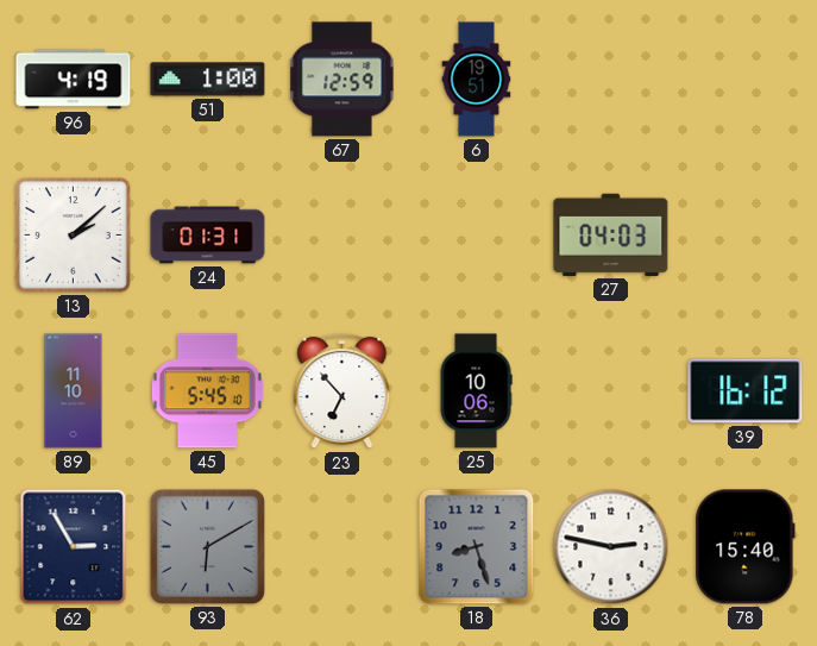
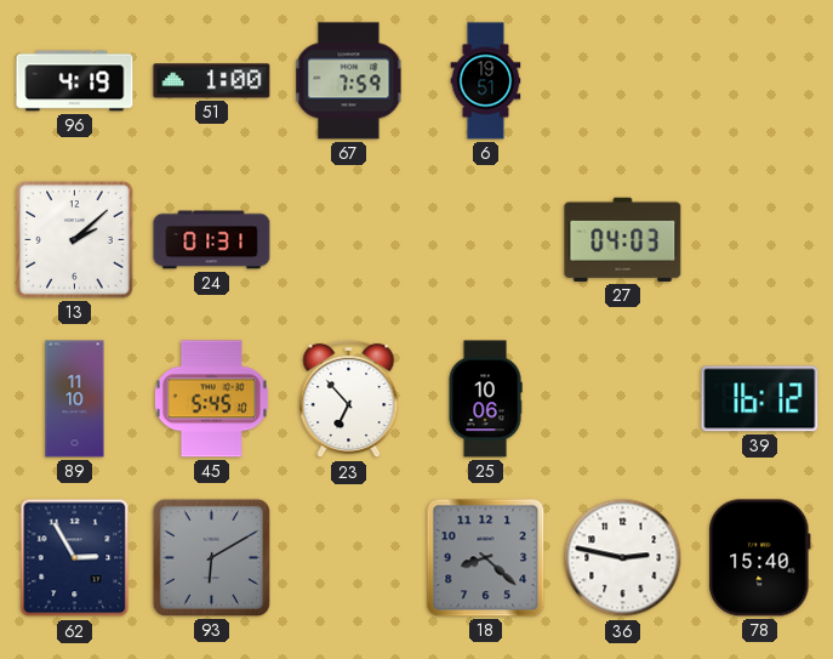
67: 12:59 -> 7:59 (349, 81)
18: 8:27 -> 8:22 (486, 558)
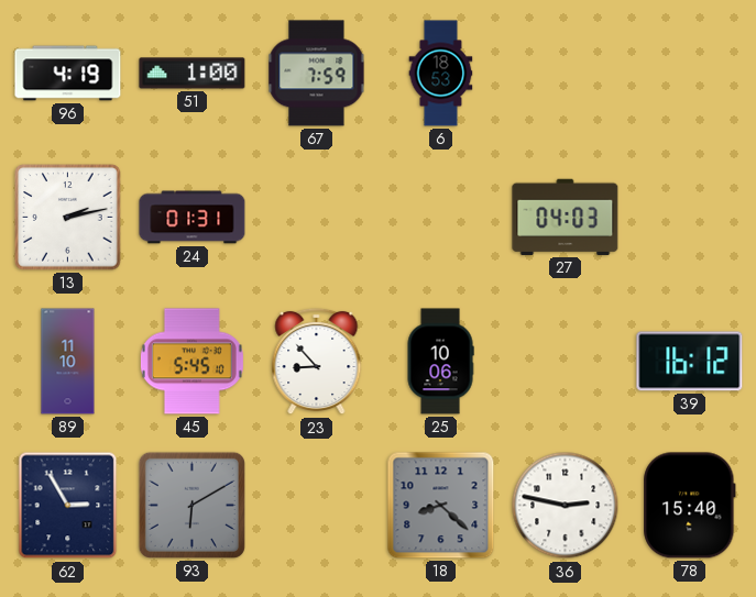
6: 19:51 -> 18:53 (441, 74)
13: 2:08 -> 2:13 (68, 218)
23: 6:53 -> 8:53 (317, 362)
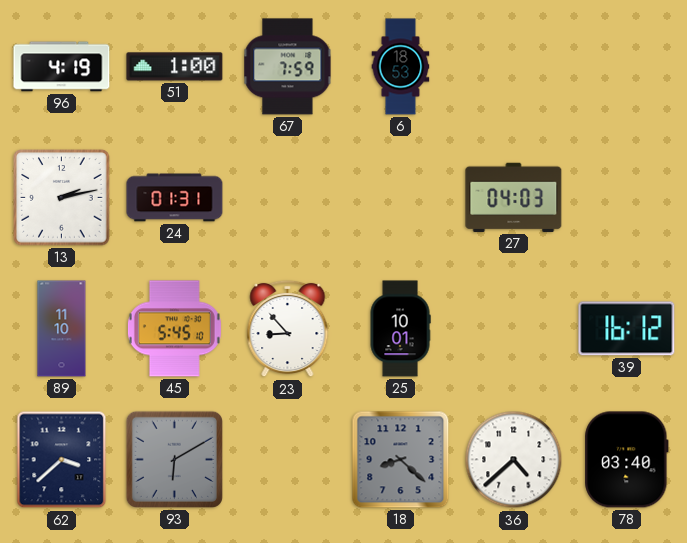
25: 10:06 -> 10:01 (400, 329)
62: 2:55 -> 3:38 (62, 460)
36: 2:47 -> 4:38 (514, 460)
78: 15:40 -> 03:40 (627, 460)
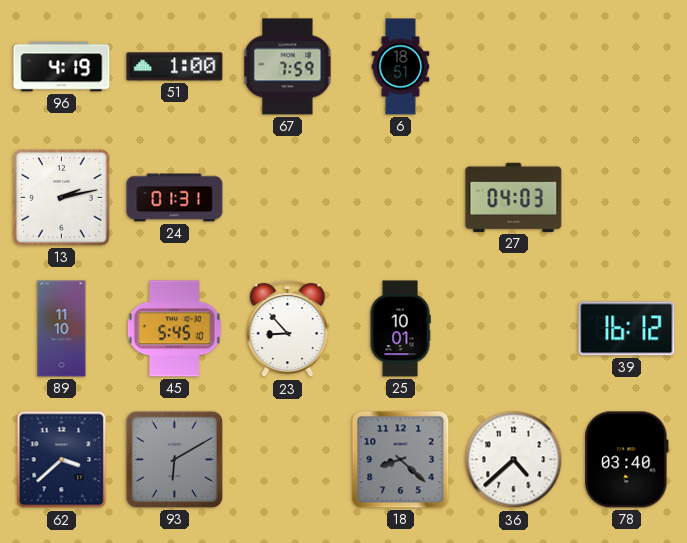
6: 18:53 -> 18:51 (401, 67)
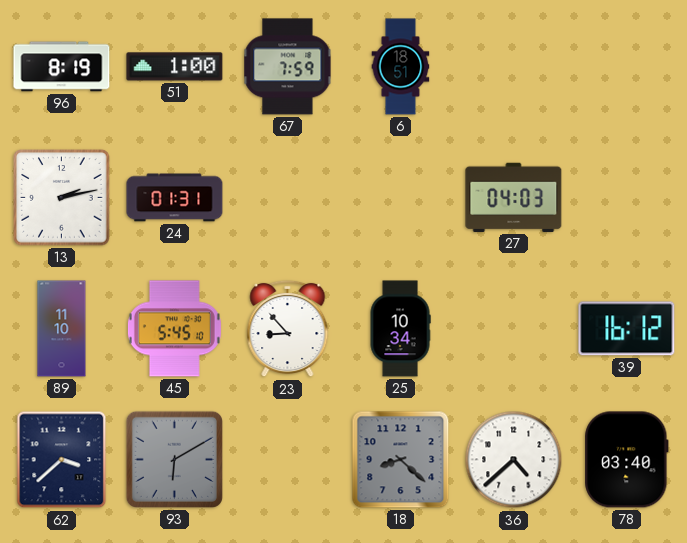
96: 4:19 -> 8:19 (62, 67)
25: 10:01 -> 10:34 (400, 329)
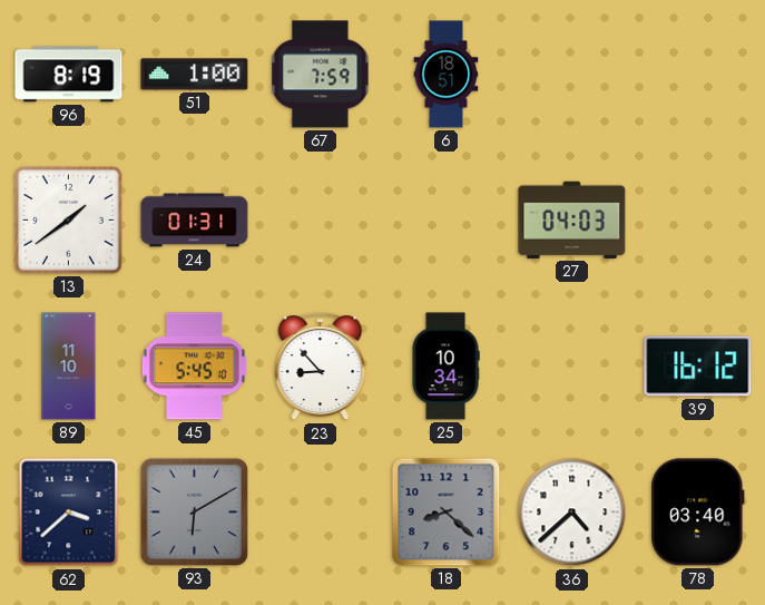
13: 2:13 -> 1:39 (69, 221)
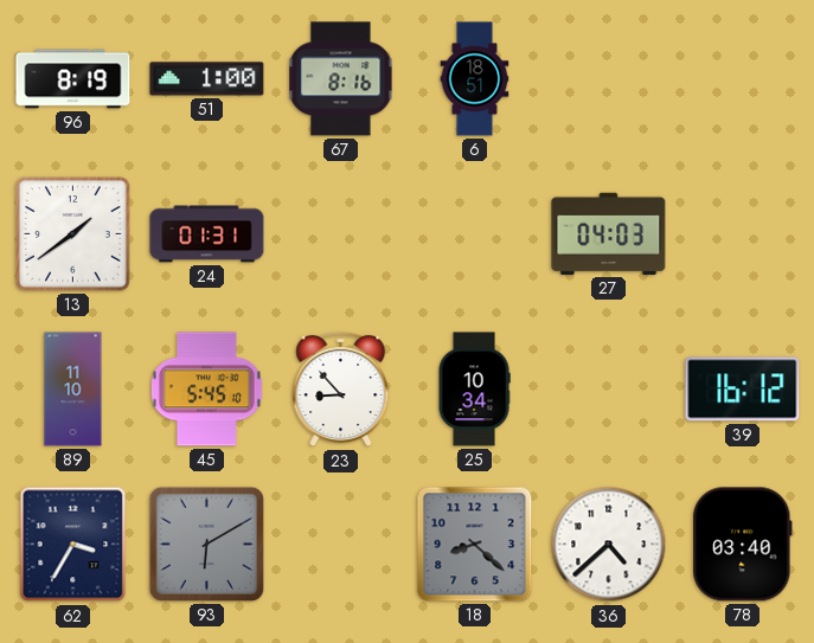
67: 7:59 -> 8:16 (341, 79)
62: 3:38 -> 3:35 (73, 545)
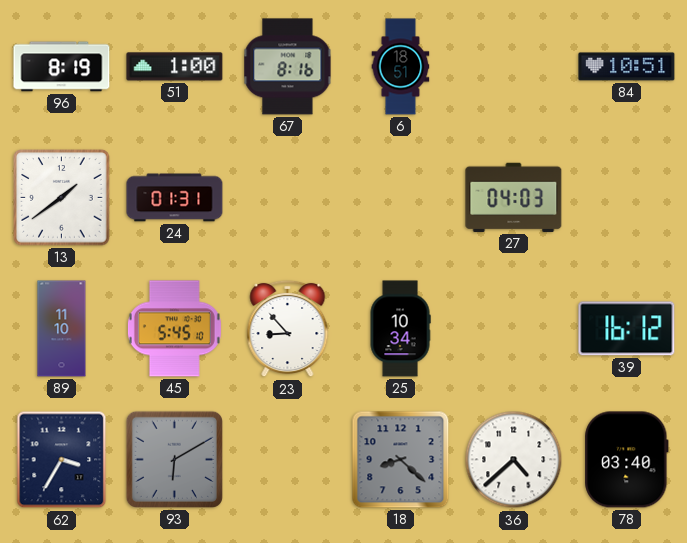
84: none -> 10:51 (627, 67)
